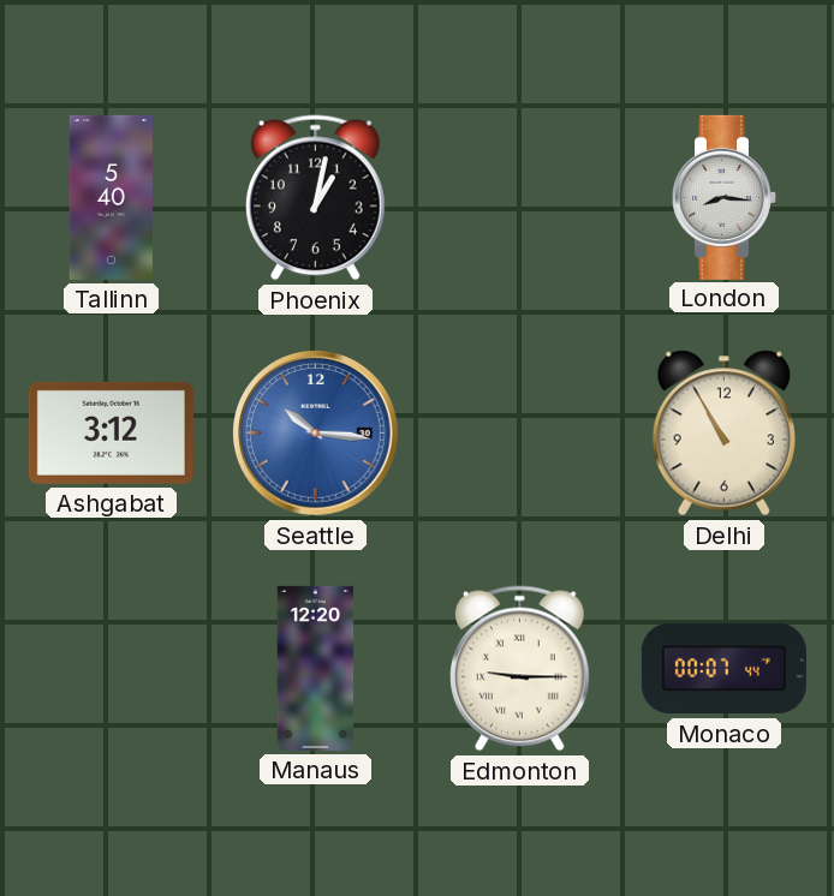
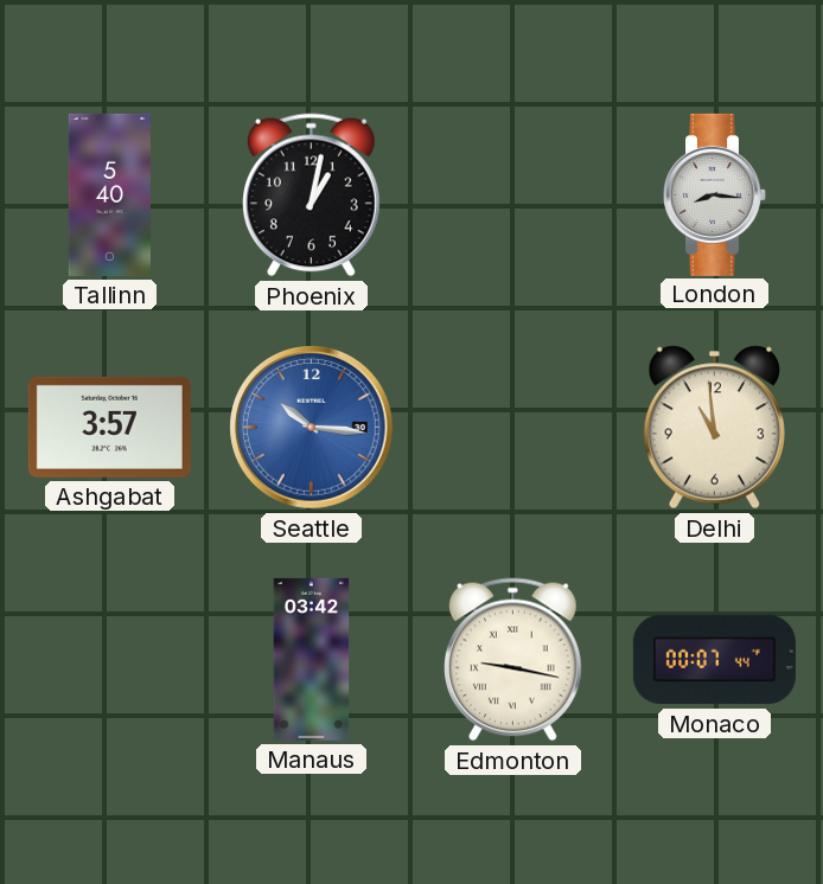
Ashgabat: 3:12 -> 3:57 (109, 427)
Delhi: 10:55 -> 10:59 (714, 428)
Manaus: 12:20 -> 03:42 (312, 659)
Edmonton: 9:15 -> 9:17 (513, 660)
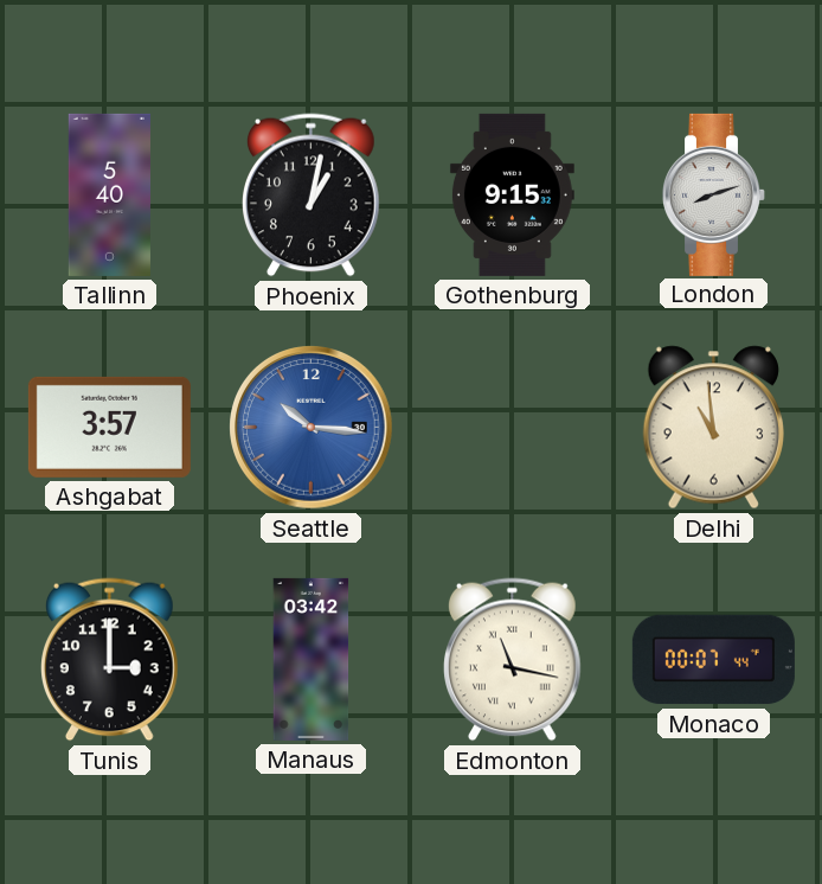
Gothenburg: none -> 9:15 (512, 194)
London: 8:16 -> 8:12 (714, 194)
Tunis: none -> 3:00 (110, 660)
Edmonton: 9:17 -> 11:17 (513, 660)
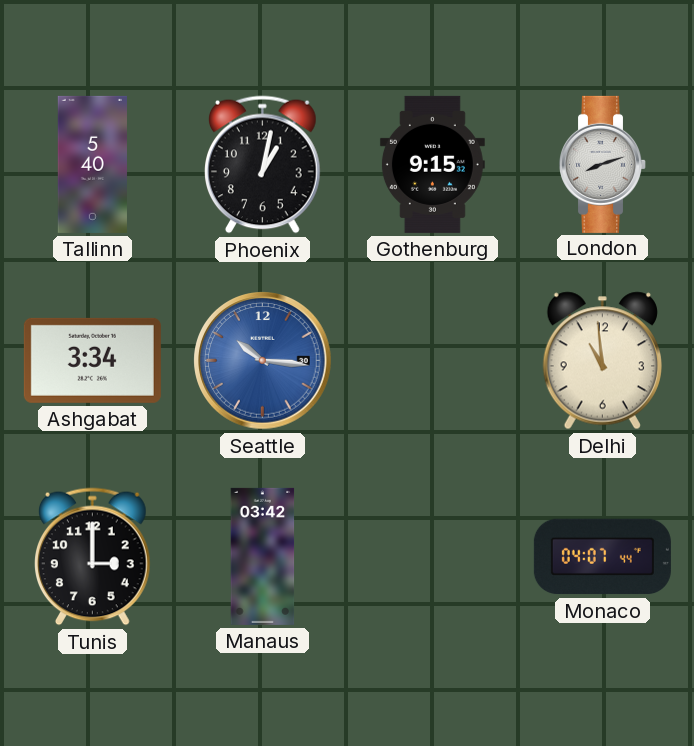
Ashgabat: 3:57 -> 3:34 (92, 360)
Edmonton: 11:17 -> none (513, 660)
Monaco: 00:07 -> 04:07 (602, 557)
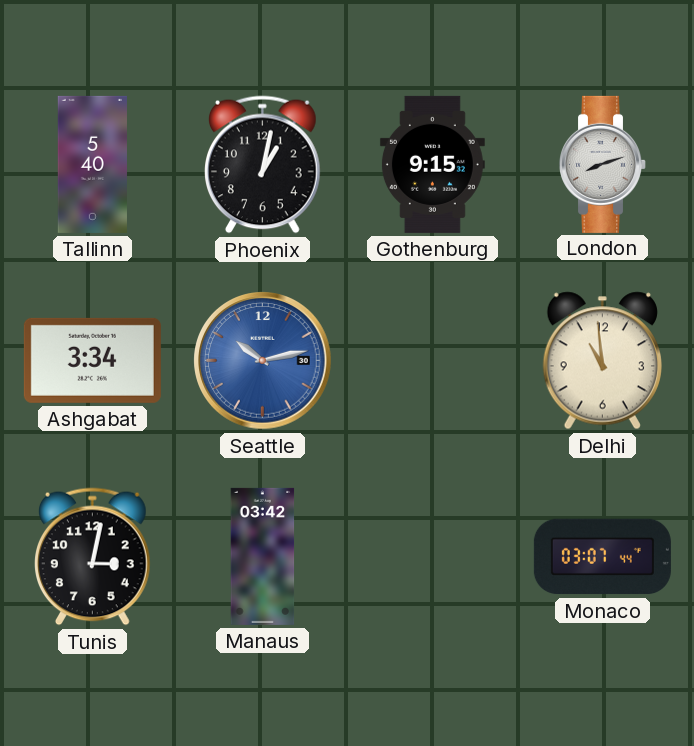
Seattle: 10:16 -> 10:13 (263, 361)
Tunis: 3:00 -> 3:02 (93, 557)
Monaco: 04:07 -> 03:07 (602, 557)
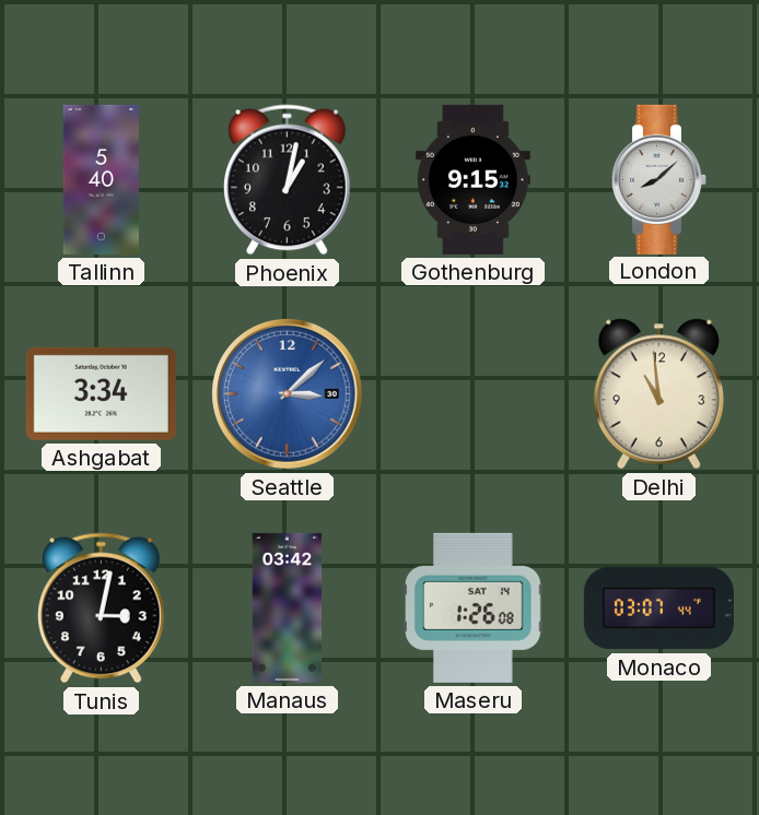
London: 8:12 -> 8:08 (659, 179)
Seattle: 10:13 -> 3:08 (288, 394)
Maseru: none -> 1:26 (474, 607)
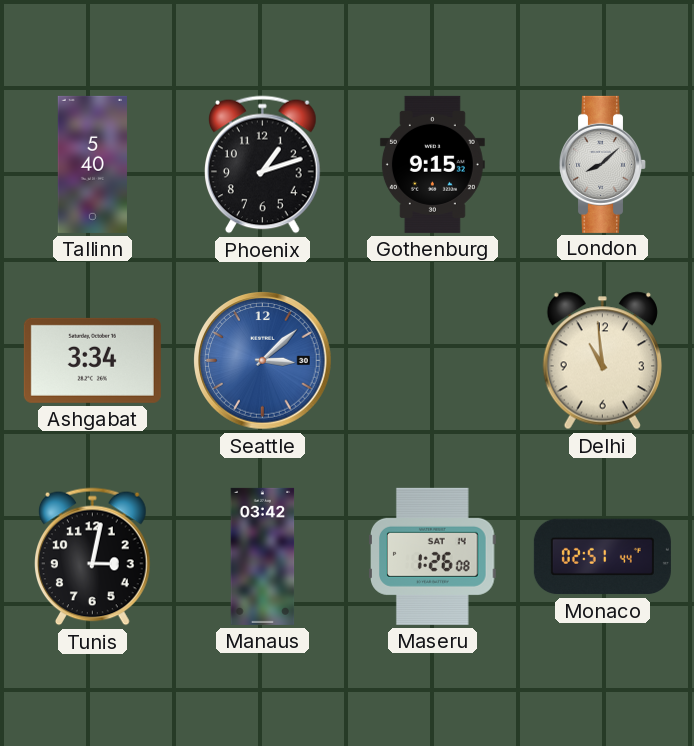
Phoenix: 1:02 -> 1:12 (263, 165)
Monaco: 03:07 -> 02:51 (602, 557)
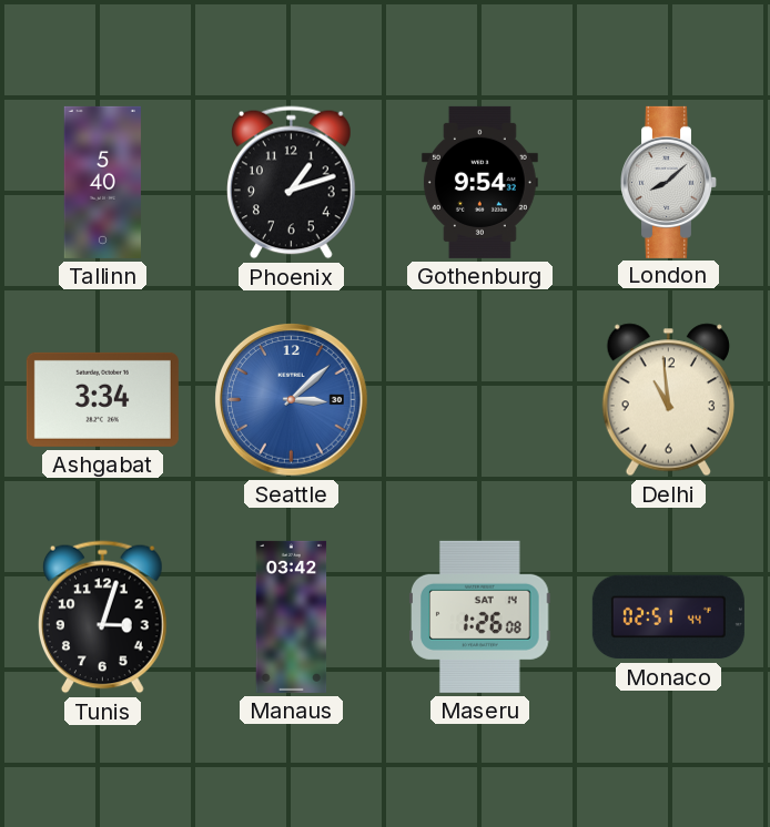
Gothenburg: 9:15 -> 9:54 (479, 182)
Tunis: 3:02 -> 3:03 (103, 617)
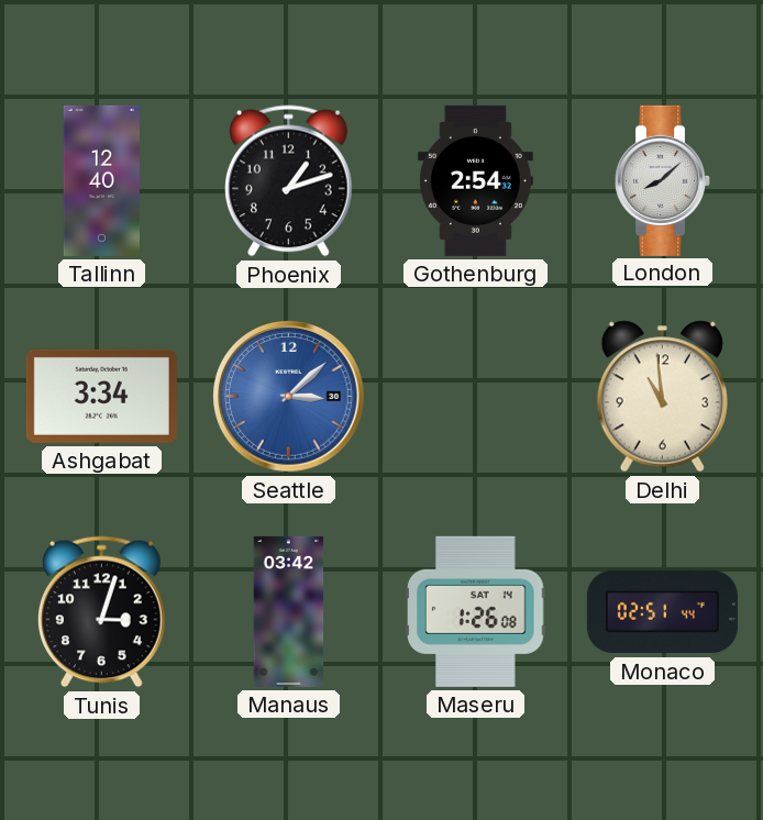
Tallinn: 5:40 -> 12:40 (101, 180)
Gothenburg: 9:54 -> 2:54 (475, 180)
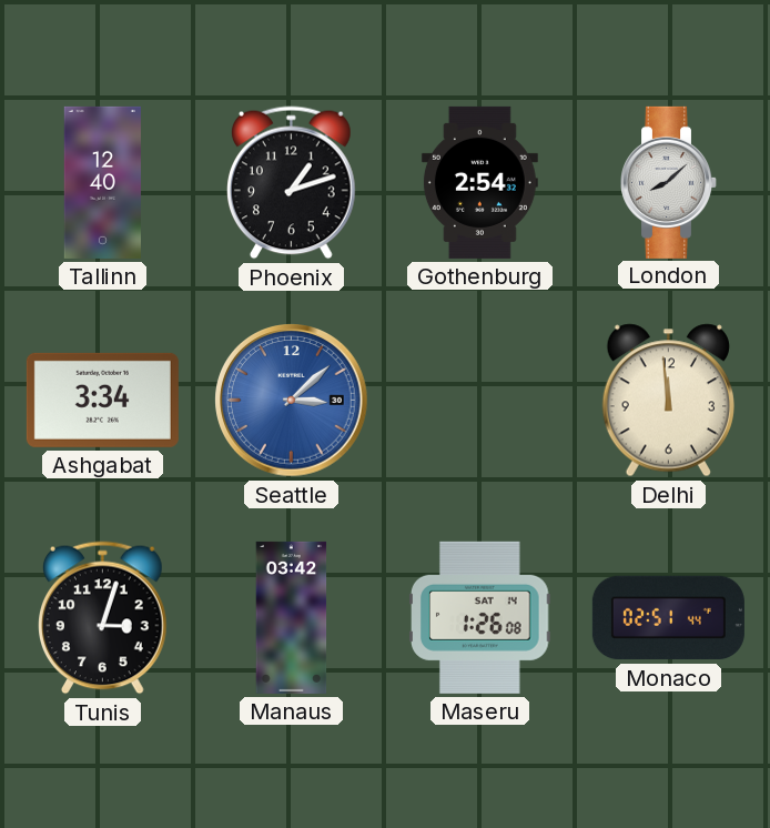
Delhi: 10:59 -> 11:59 (668, 401)
